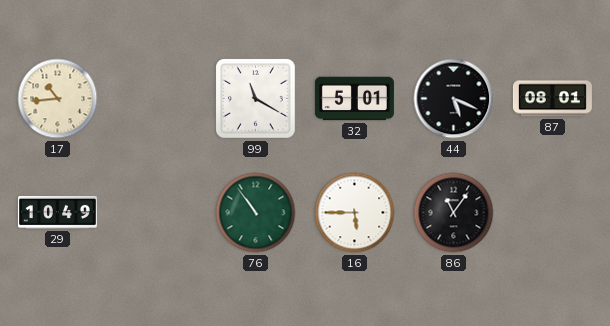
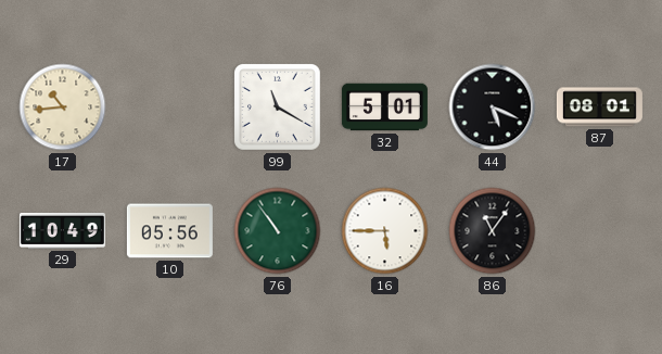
10: none -> 05:56 (169, 231)
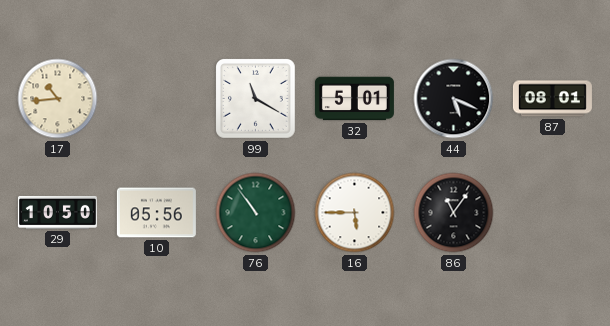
29: 10:49 -> 10:50 (57, 212)
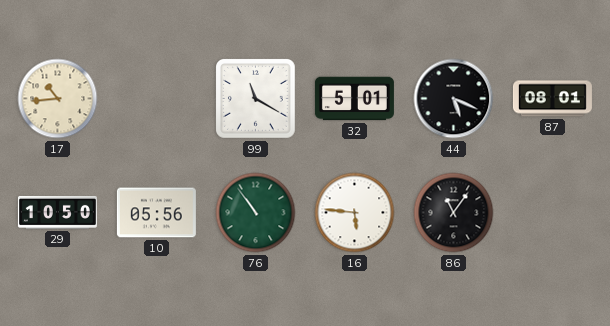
16: 5:45 -> 5:46 (355, 213)
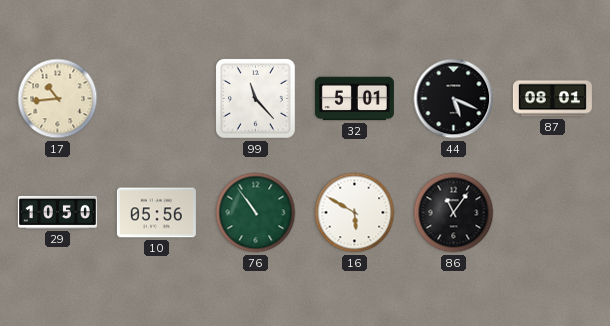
99: 11:20 -> 11:23 (256, 99)
16: 5:46 -> 5:50 (355, 213)
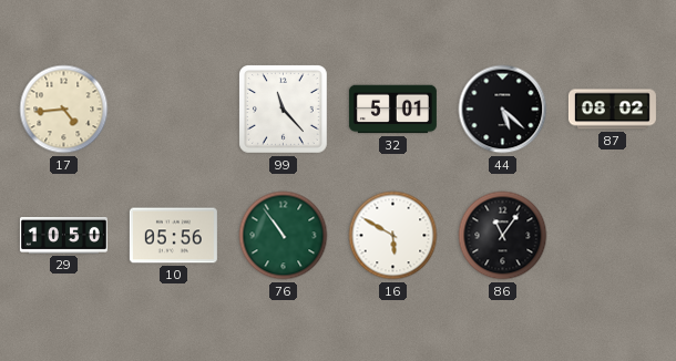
17: 10:44 -> 4:44 (64, 110)
44: 5:19 -> 5:22 (503, 110)
87: 08:01 -> 08:02 (612, 110)
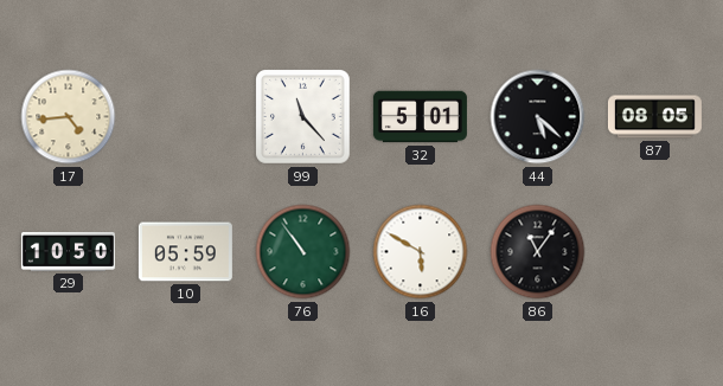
87: 08:02 -> 08:05 (654, 117)
10: 05:56 -> 05:59 (185, 252)
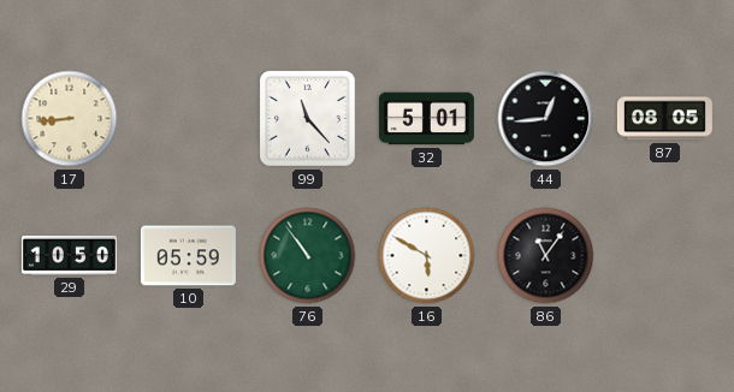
17: 4:44 -> 8:44 (70, 119)
44: 5:22 -> 12:44 (546, 119)
